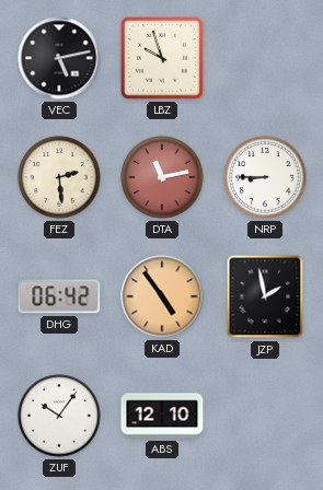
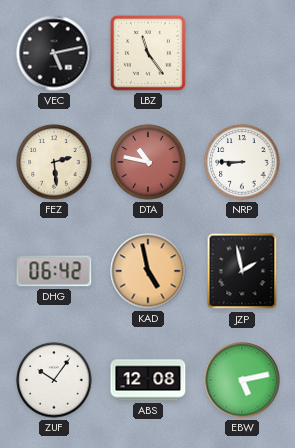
LBZ: 9:57 -> 11:24 (148, 53)
DTA: 11:13 -> 10:47 (148, 162)
KAD: 4:54 -> 4:58 (148, 271)
ABS: 12:10 -> 12:08 (148, 380)
EBW: none -> 5:13 (242, 380)
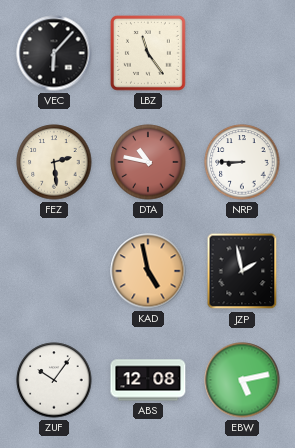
VEC: 5:13 -> 6:07 (54, 53)
DHG: 06:42 -> none (54, 271)
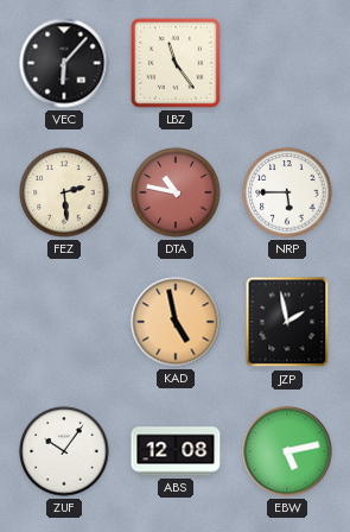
NRP: 8:45 -> 5:45 (287, 192)
